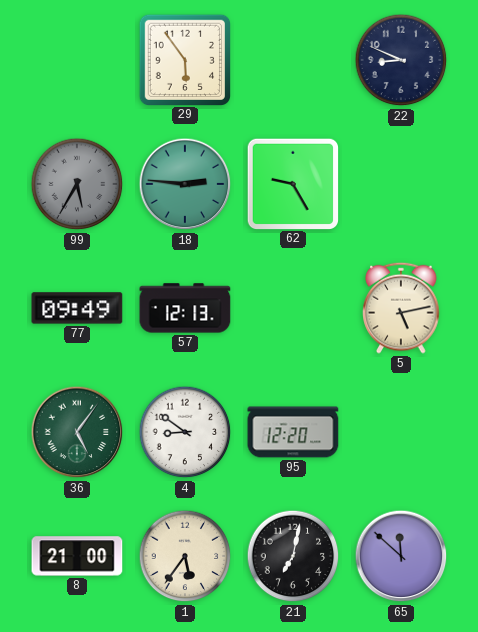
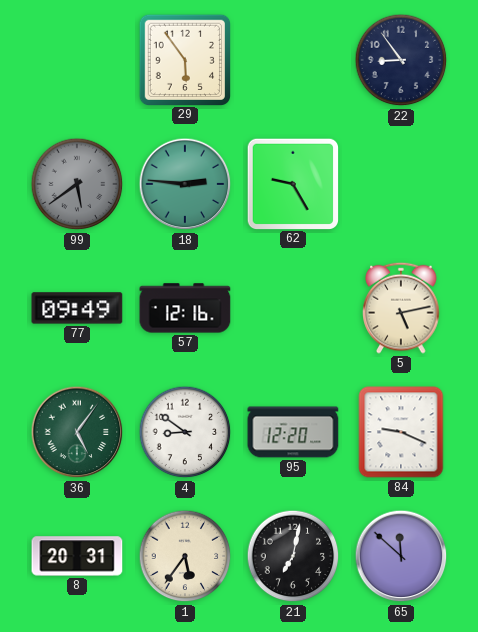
22: 8:49 -> 8:54 (401, 60)
99: 5:35 -> 5:39 (77, 184)
57: 12:13 -> 12:16 (185, 308)
84: none -> 9:19 (401, 432)
8: 21:00 -> 20:31 (77, 556)
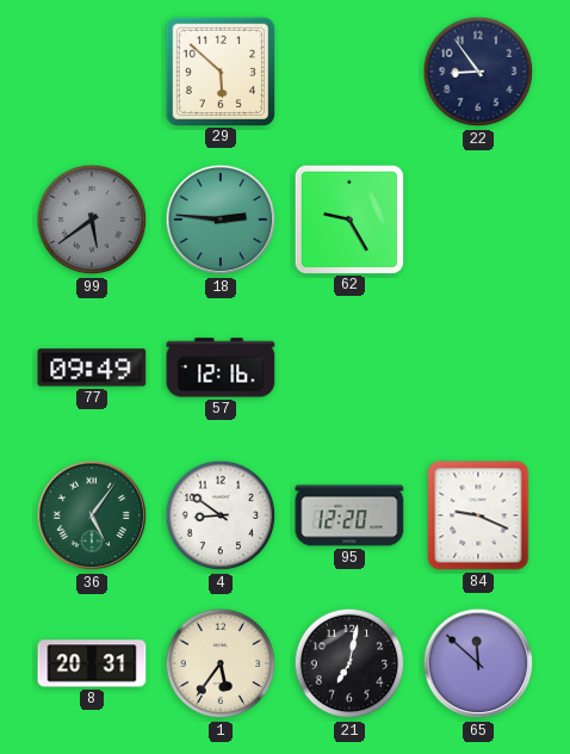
29: 5:54 -> 5:52 (219, 70)
5: 5:13 -> none (401, 308)
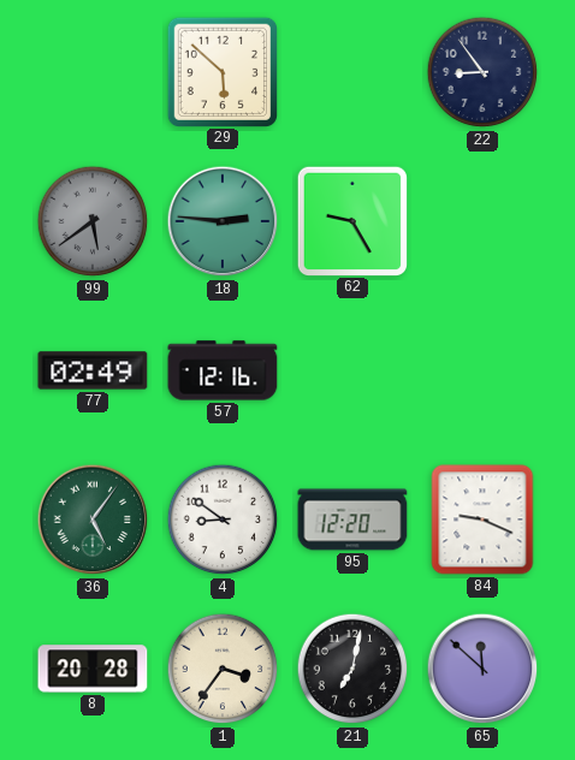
77: 09:49 -> 02:49 (93, 370)
8: 20:31 -> 20:28 (93, 669)
1: 5:36 -> 3:36 (223, 669)
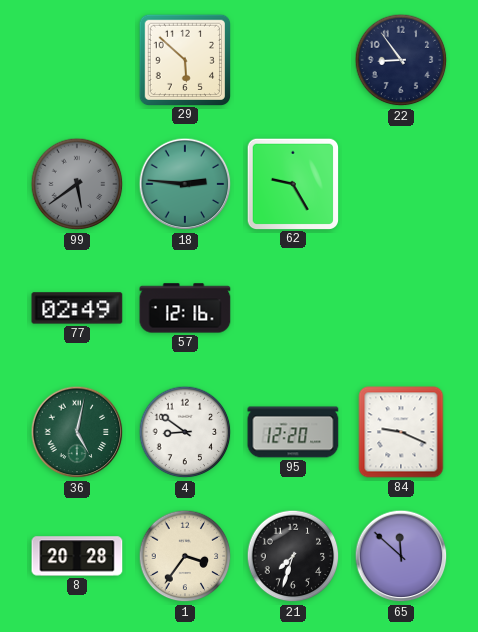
36: 5:06 -> 5:02 (77, 432)
21: 7:02 -> 7:33 (293, 556)
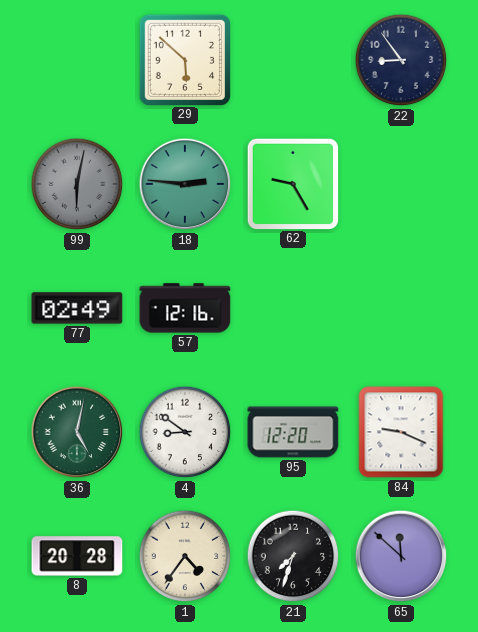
99: 5:39 -> 6:02 (77, 184)
1: 3:36 -> 4:36 (185, 556)
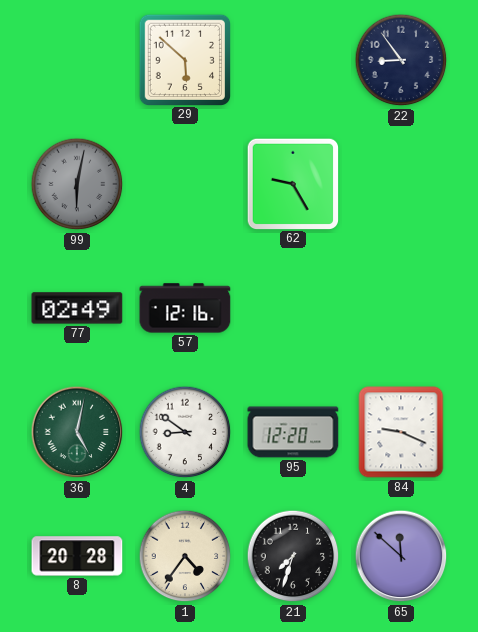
18: 2:46 -> none (185, 184)
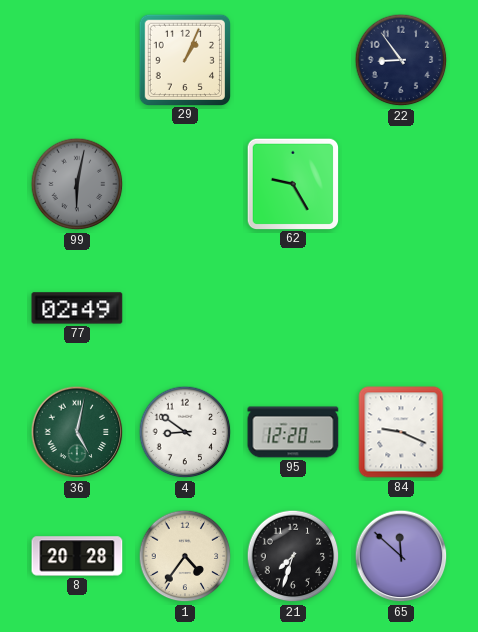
29: 5:52 -> 1:04 (184, 59)
57: 12:16 -> none (185, 308)
